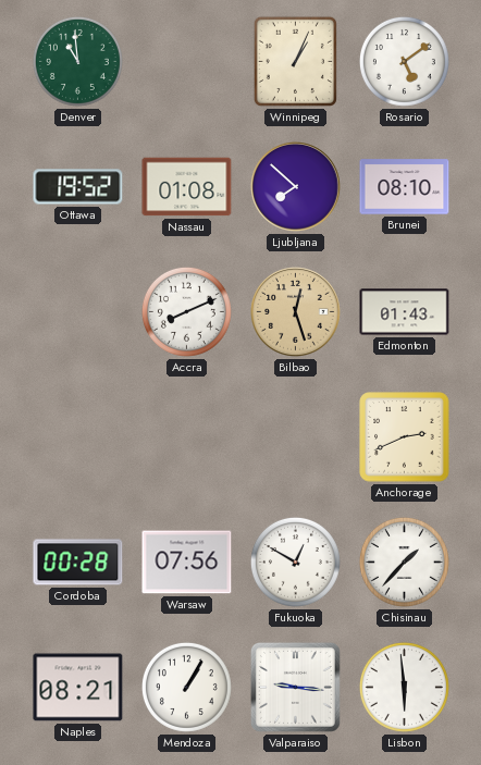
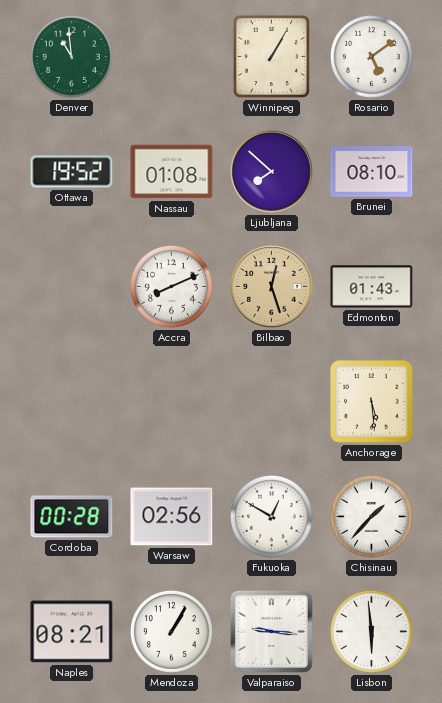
Winnipeg: 1:04 -> 1:05 (271, 56)
Anchorage: 2:41 -> 5:29 (372, 402)
Warsaw: 07:56 -> 02:56 (172, 517)
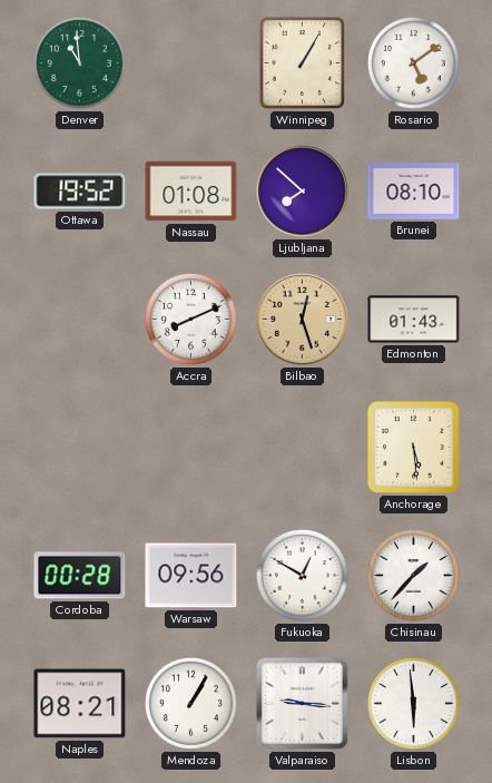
Warsaw: 02:56 -> 09:56 (191, 576)
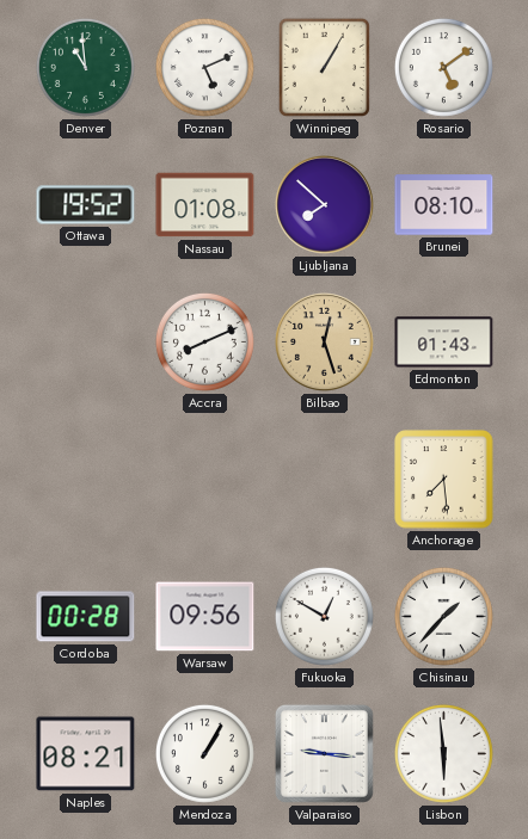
Poznan: none -> 5:11 (204, 67)
Anchorage: 5:29 -> 7:29 (444, 480)
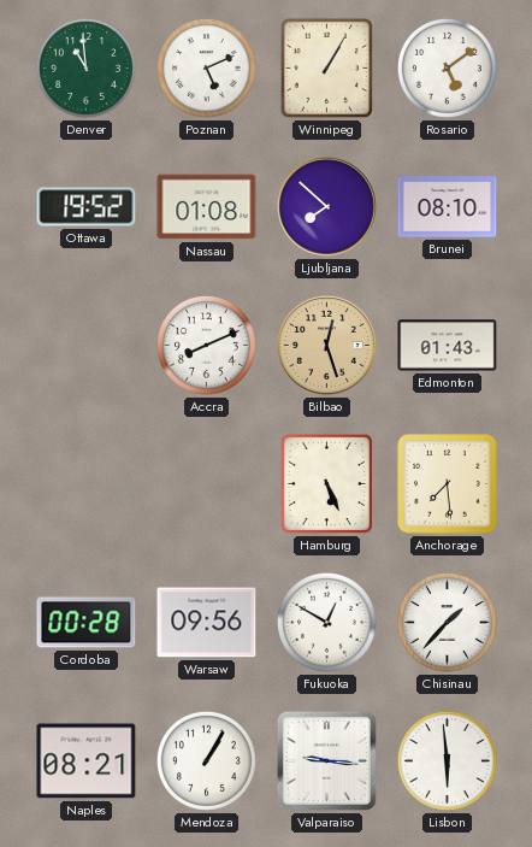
Hamburg: none -> 5:26 (326, 483)
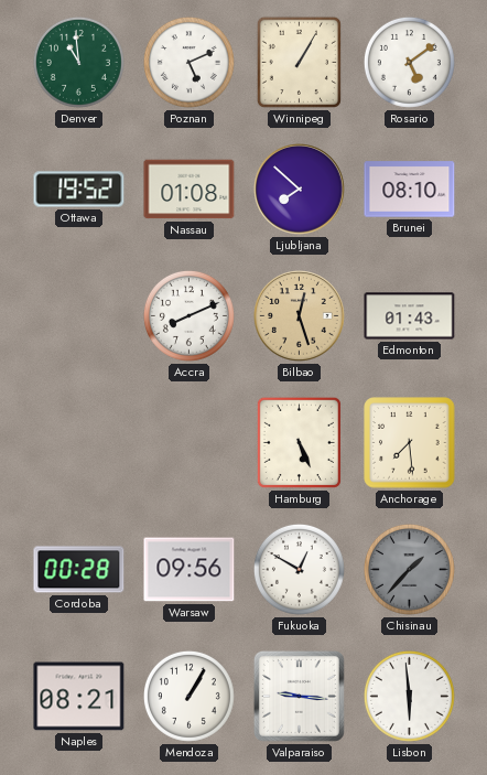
Chisinau dial: white -> grey (409, 569)
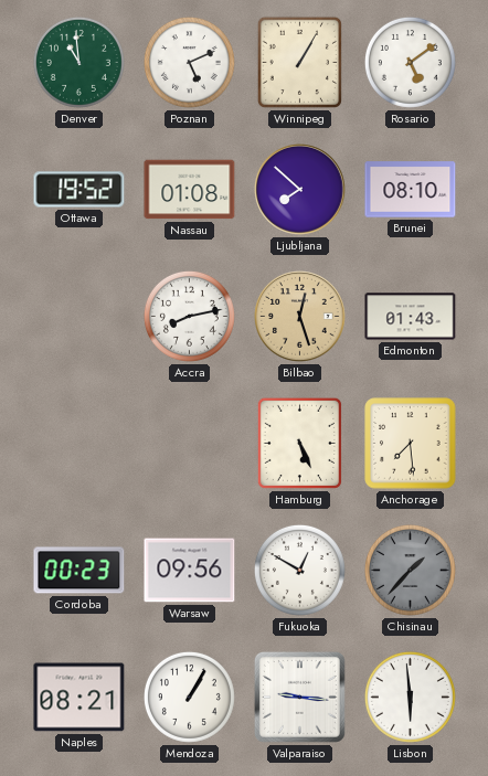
Accra: 8:11 -> 8:13 (189, 316)
Cordoba: 00:28 -> 00:23 (79, 571)
